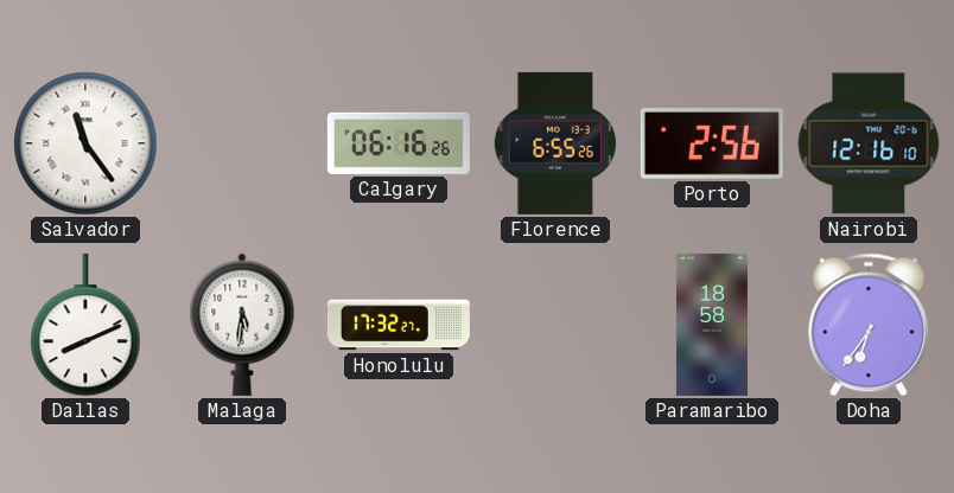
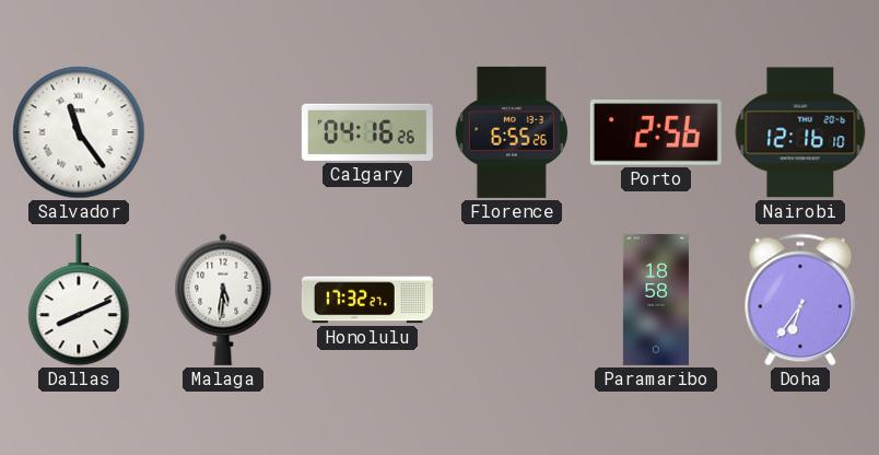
Calgary: 06:16 -> 04:16 (367, 132)
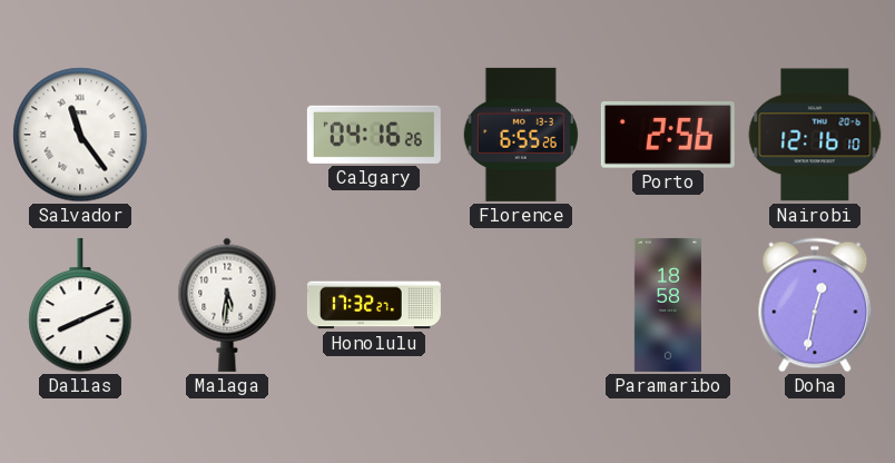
Doha: 6:36 -> 12:32 (815, 305)
